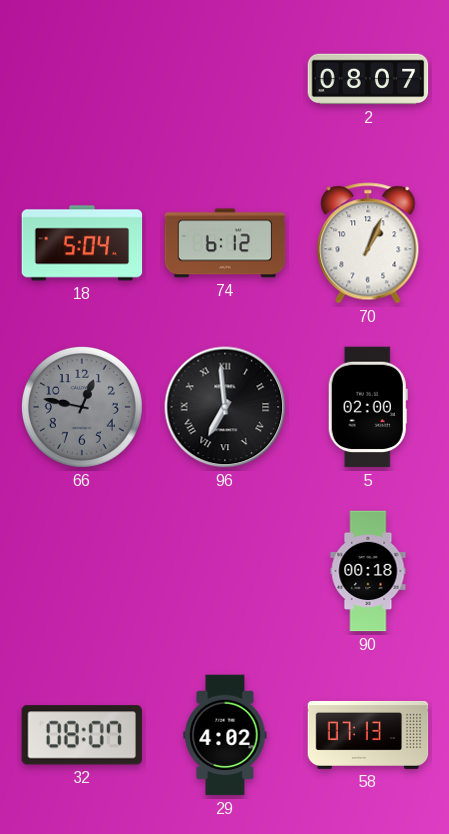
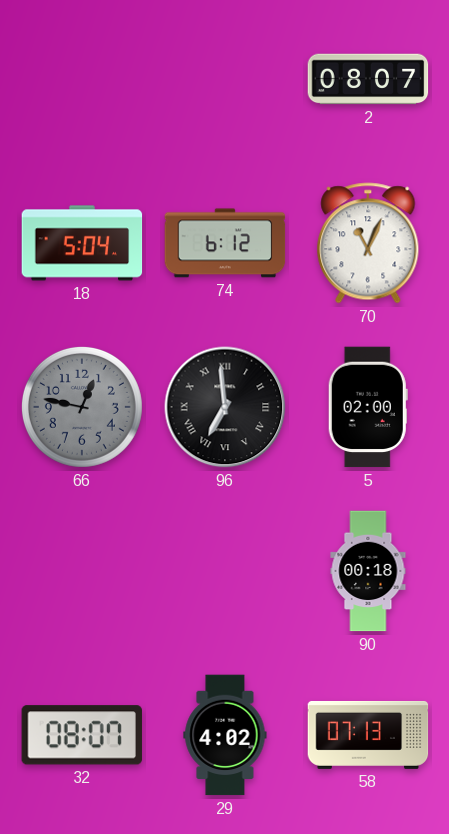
70: 1:04 -> 11:04 (368, 243)
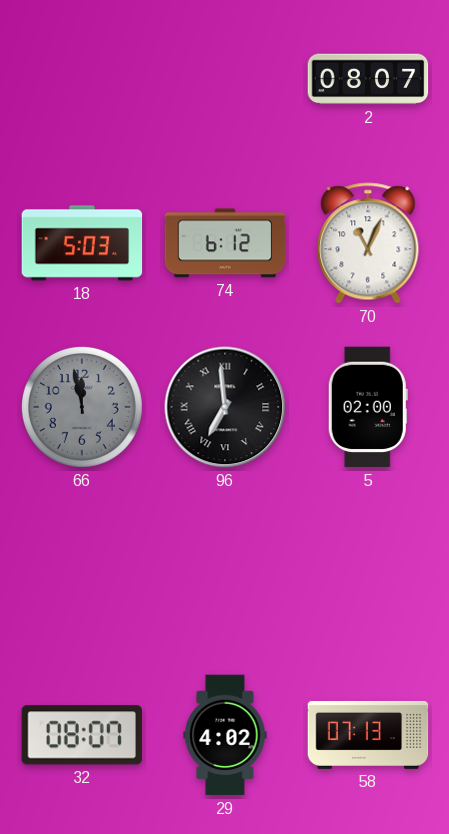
18: 5:04 -> 5:03 (82, 243)
66: 12:47 -> 11:58 (82, 407)
90: 00:18 -> none (368, 571)
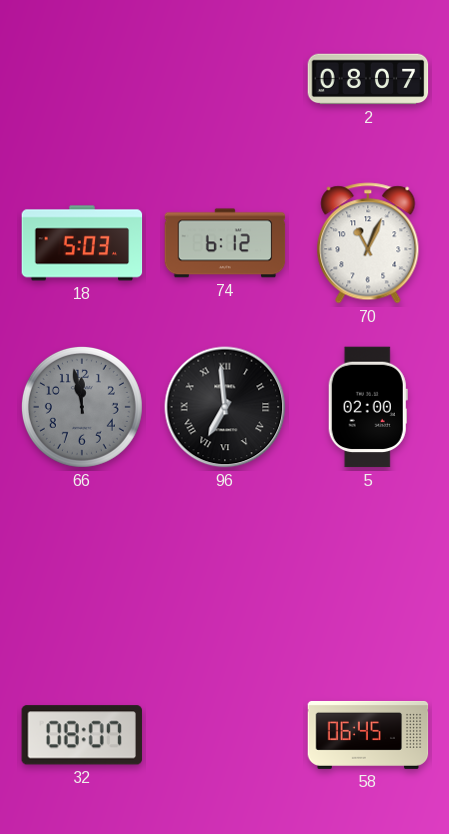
29: 4:02 -> none (225, 735)
58: 07:13 -> 06:45 (368, 735)
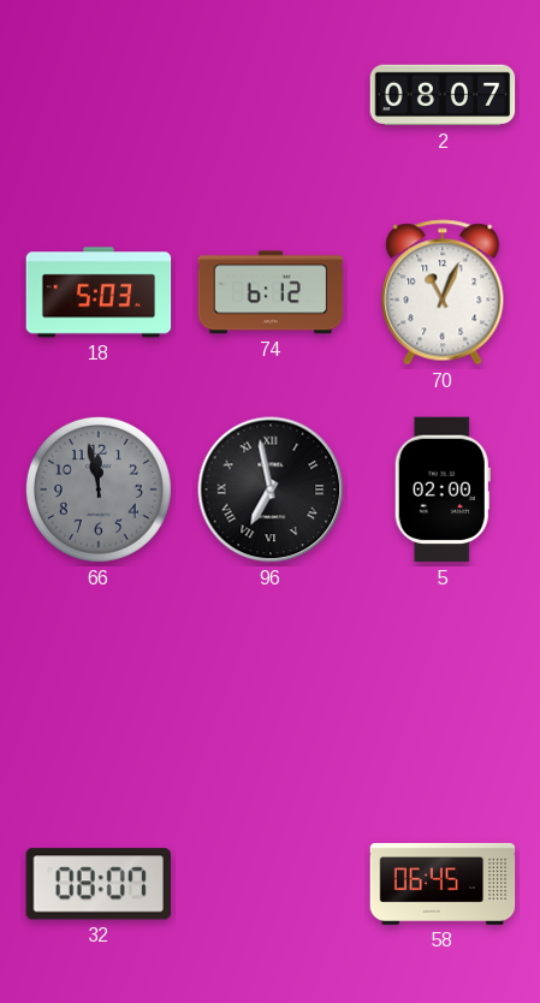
96: 6:59 -> 6:58 (271, 489)
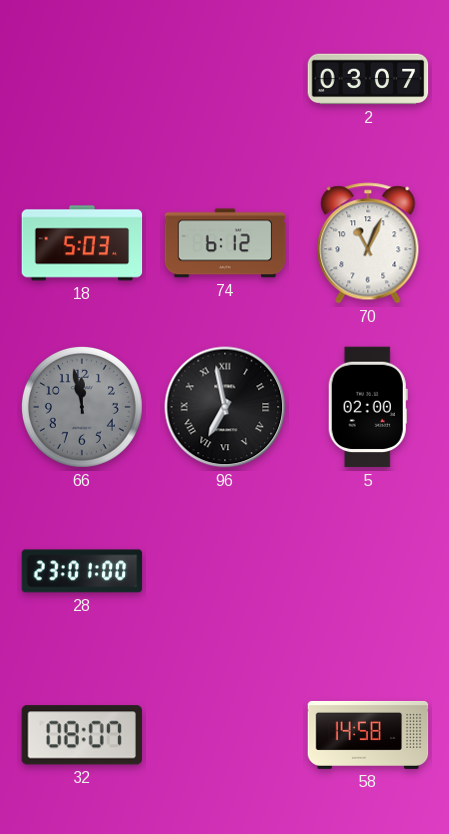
2: 08:07 -> 03:07 (368, 79)
28: none -> 23:01 (82, 571)
58: 06:45 -> 14:58 (368, 735)
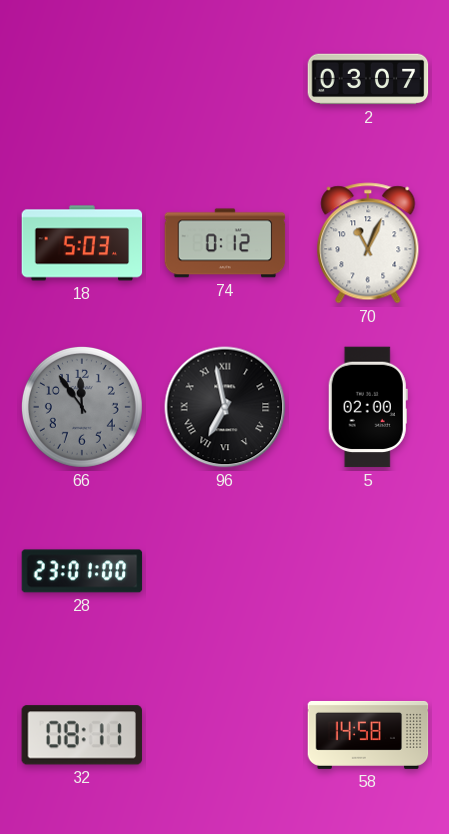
74: 6:12 -> 0:12 (225, 243)
66: 11:58 -> 11:54 (82, 407)
32: 08:07 -> 08:11 (82, 735)
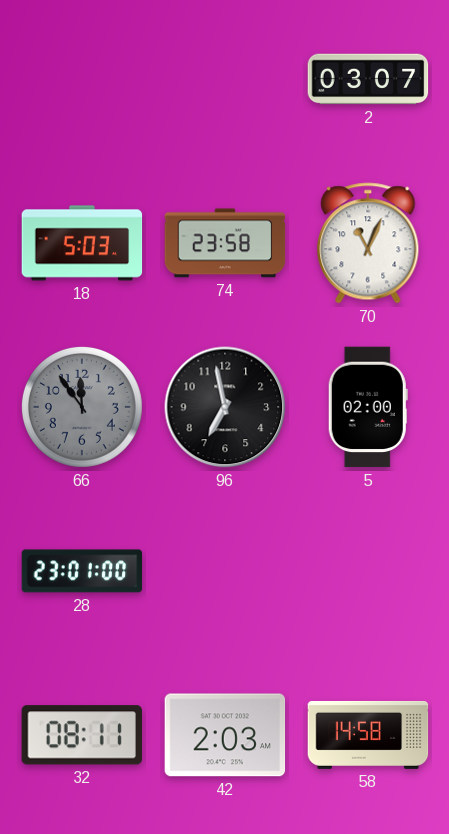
74: 0:12 -> 23:58 (225, 243)
96 numerals: Roman -> Arabic (225, 407)
42: none -> 2:03 (225, 735)
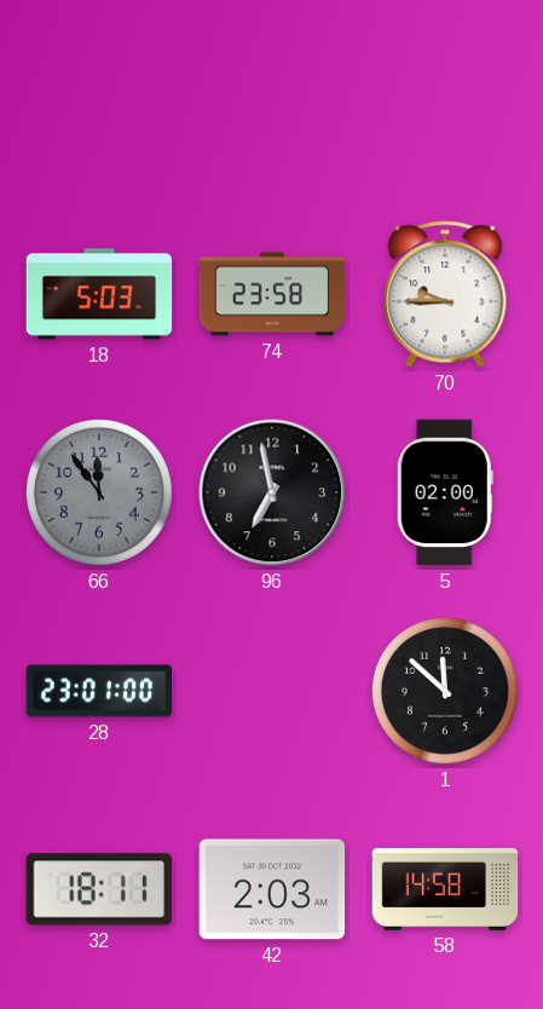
2: 03:07 -> none (368, 79)
70: 11:04 -> 9:45 (445, 294)
1: none -> 11:52 (445, 691)
32: 08:11 -> 18:11 (99, 889)
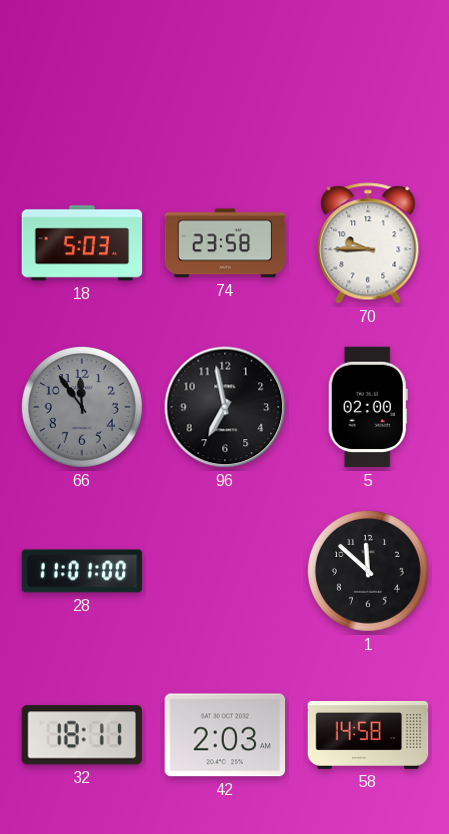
28: 23:01 -> 11:01 (82, 571)
